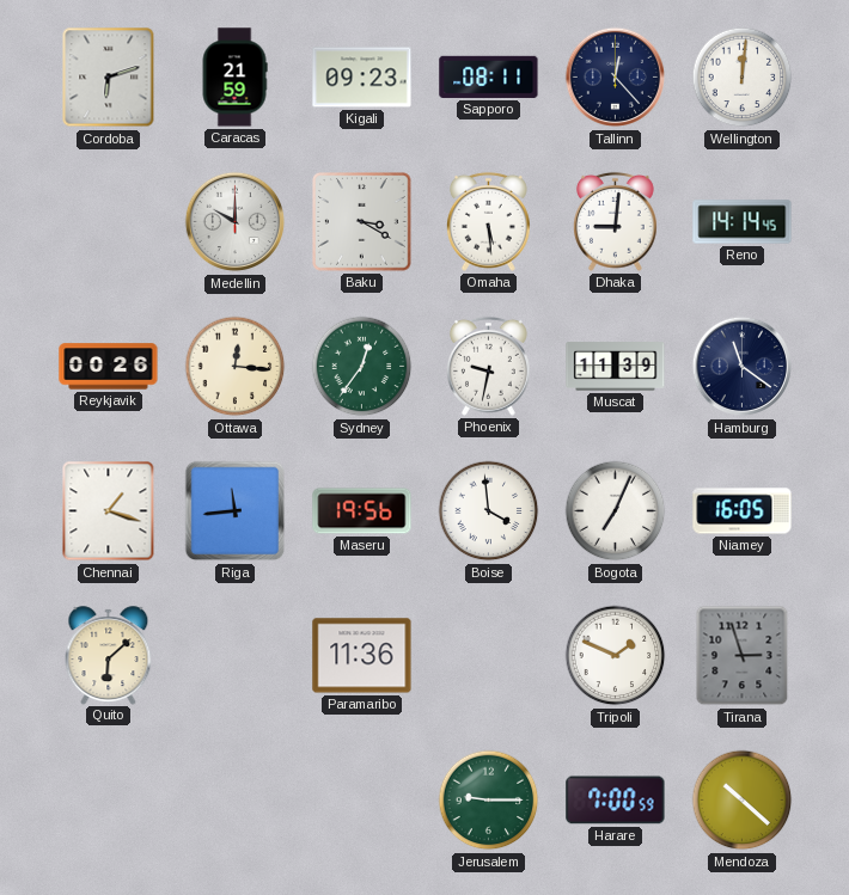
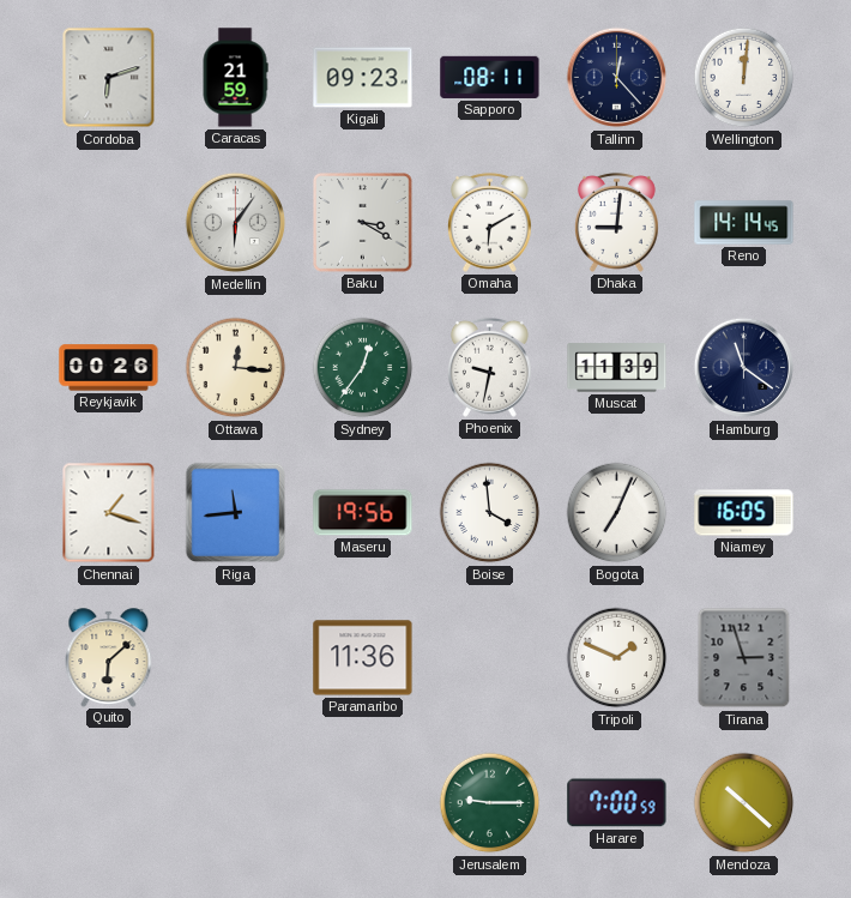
Medellin: 10:00 -> 6:06 (236, 223)
Omaha: 5:29 -> 6:10 (489, 222)
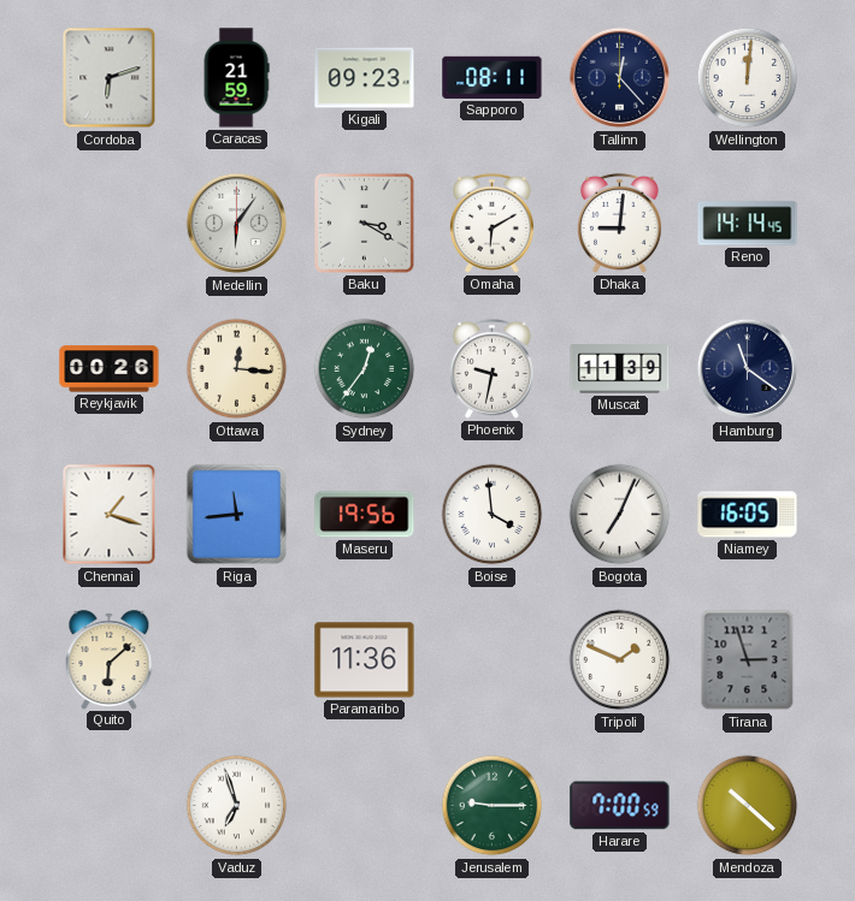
Vaduz: none -> 6:57 (237, 806)
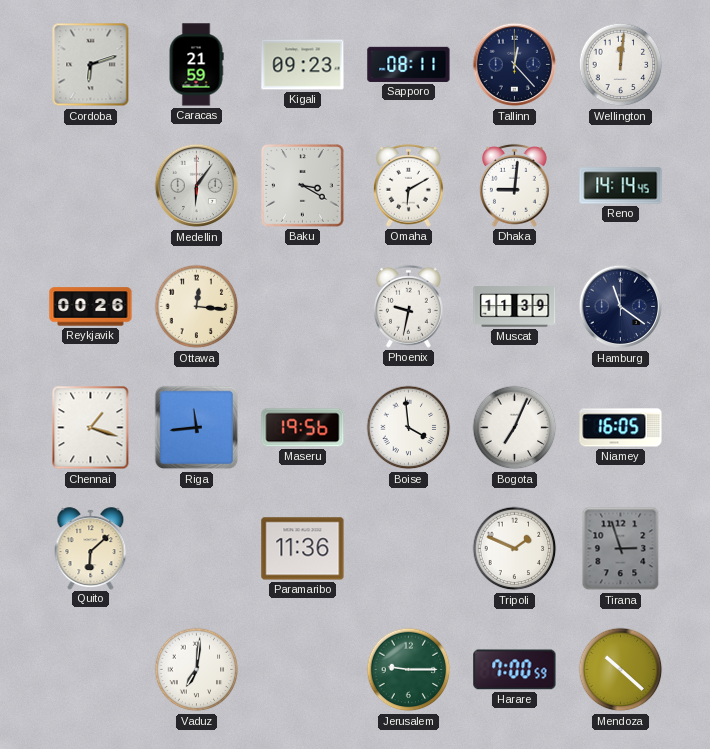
Sydney: 12:36 -> none (365, 369)
Vaduz: 6:57 -> 7:01 (197, 670)
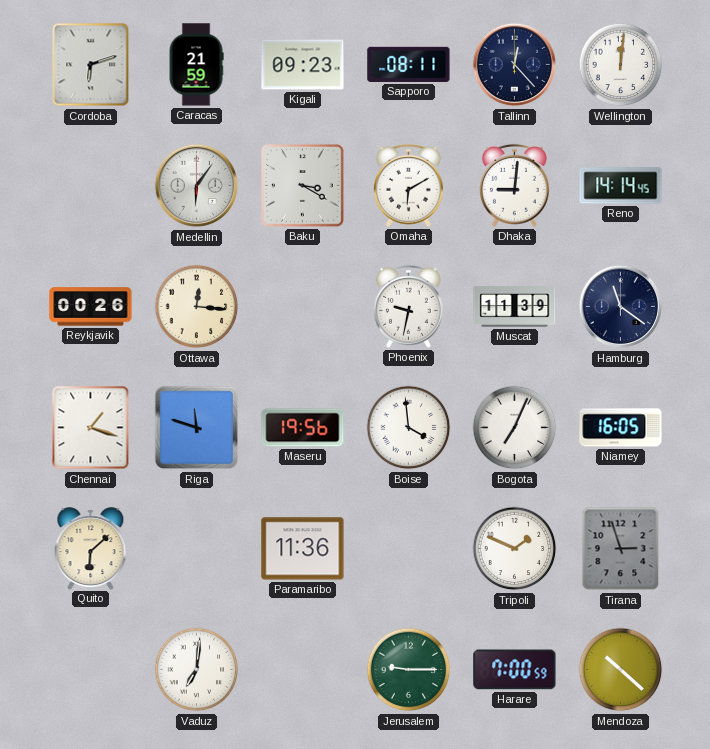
Riga: 11:44 -> 11:48 (197, 428)
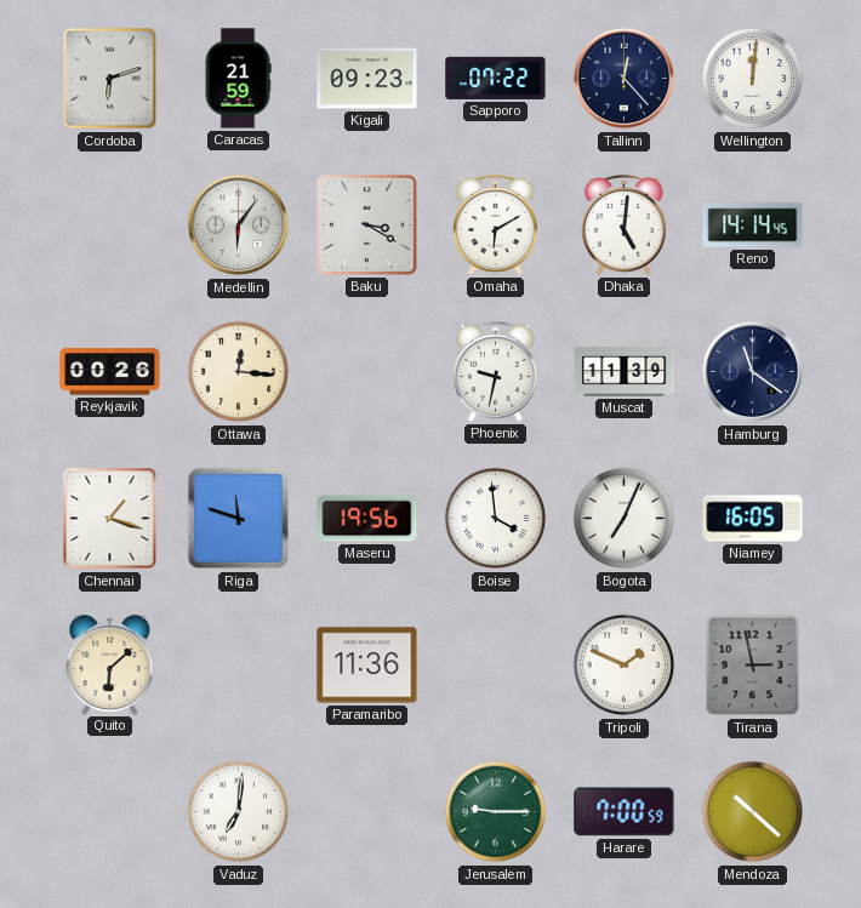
Sapporo: 08:11 -> 07:22 (496, 78)
Dhaka: 9:01 -> 5:01 (623, 224)
Tirana: 2:57 -> 2:58 (753, 666)
